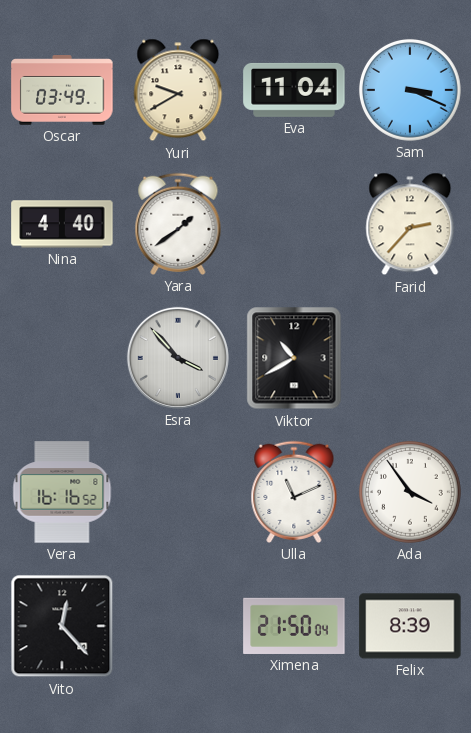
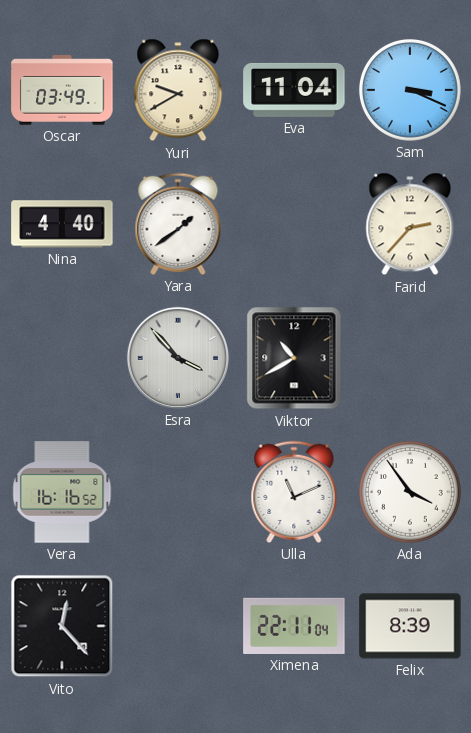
Ximena: 21:50 -> 22:11 (294, 626)
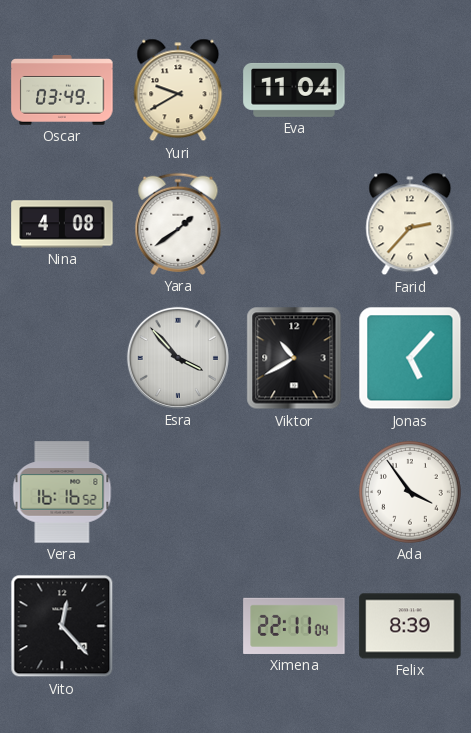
Sam: 3:19 -> none (410, 90)
Nina: 4:40 -> 4:08 (62, 224)
Jonas: none -> 5:07 (410, 358)
Ulla: 11:11 -> none (294, 492)
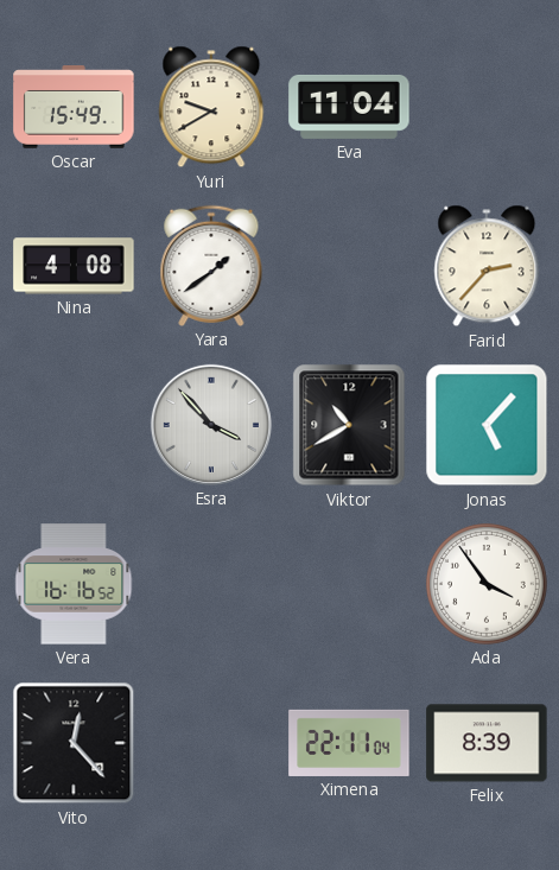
Oscar: 03:49 -> 15:49 (74, 107)
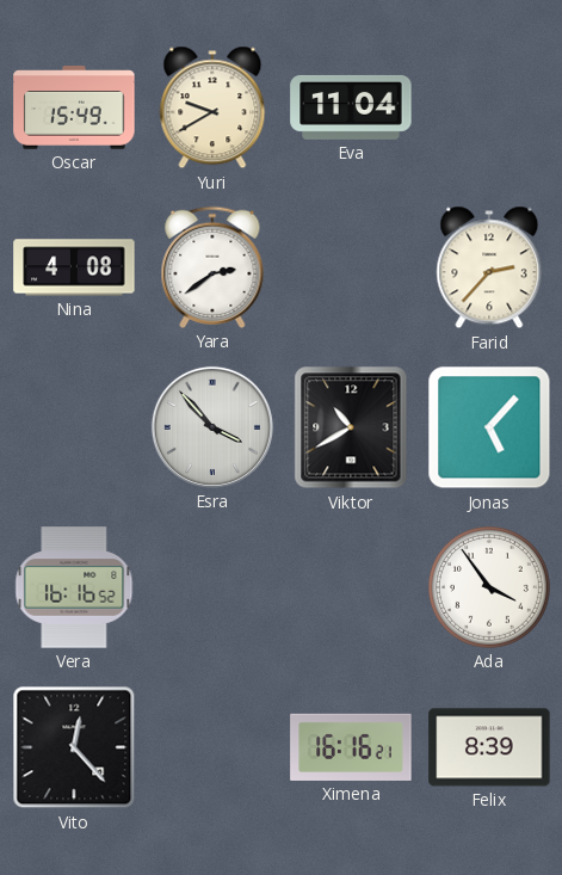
Yara: 1:39 -> 2:39 (212, 267)
Ximena: 22:11 -> 16:16 (351, 747)
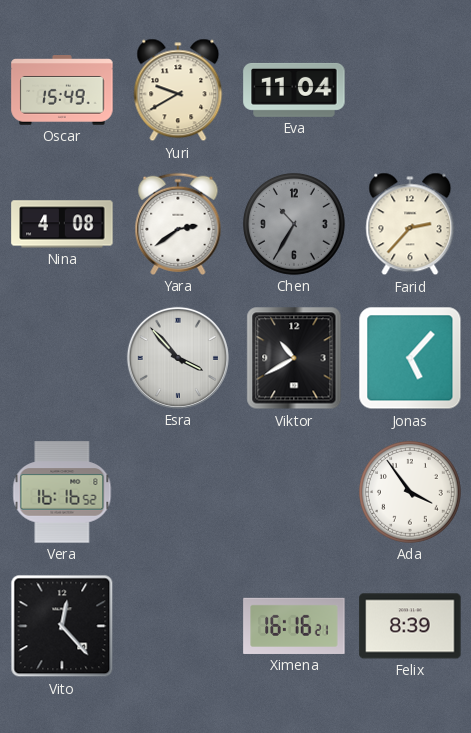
Chen: none -> 10:35 (294, 224)
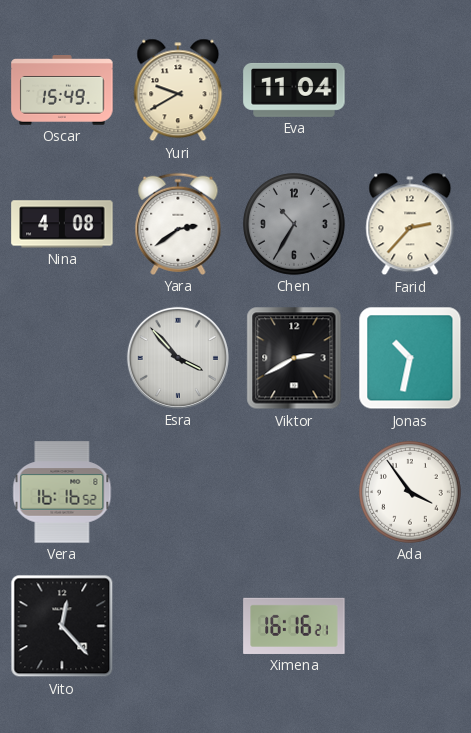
Viktor: 10:40 -> 2:40 (294, 358)
Jonas: 5:07 -> 10:32 (410, 358)
Felix: 8:39 -> none (410, 626)
